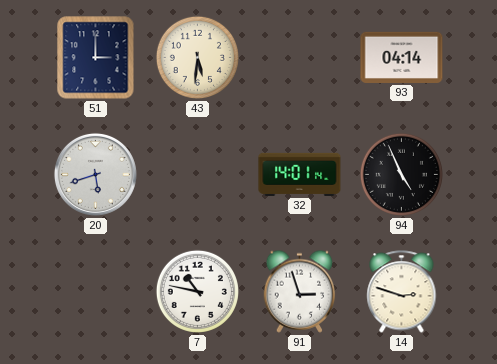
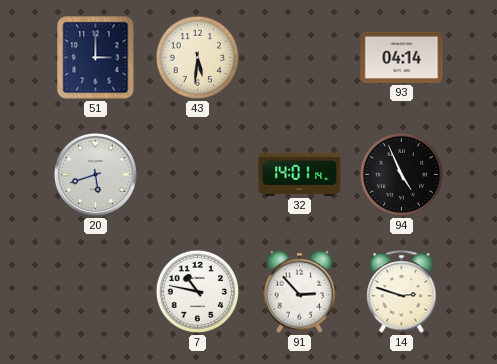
91: 2:57 -> 2:53 (300, 291)
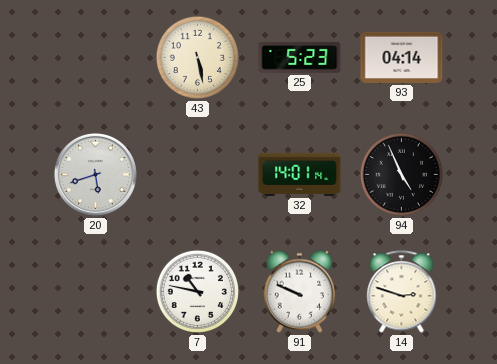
51: 3:00 -> none (96, 58)
43: 5:31 -> 5:28 (197, 57)
25: none -> 5:23 (300, 58)
91: 2:53 -> 9:49 (300, 291)
